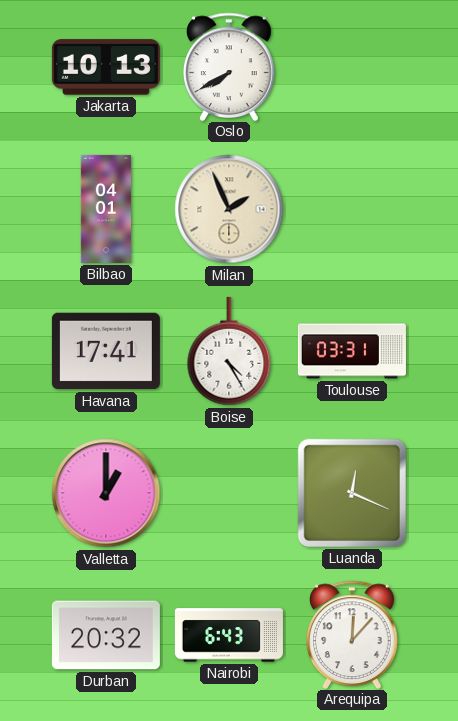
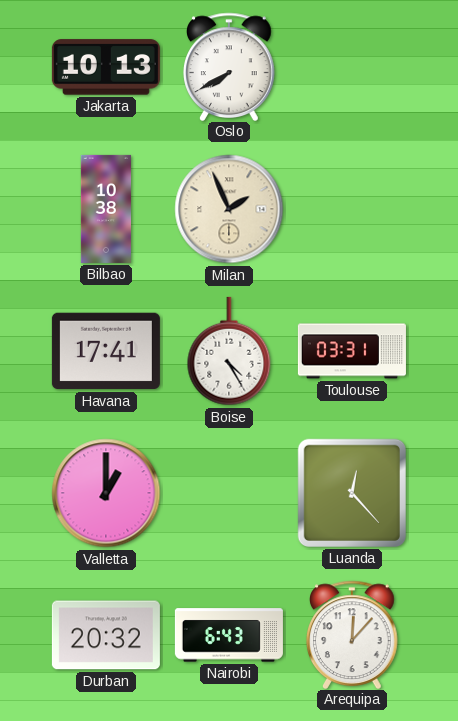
Bilbao: 04:01 -> 10:38 (105, 209)
Luanda: 12:19 -> 12:23 (352, 493)
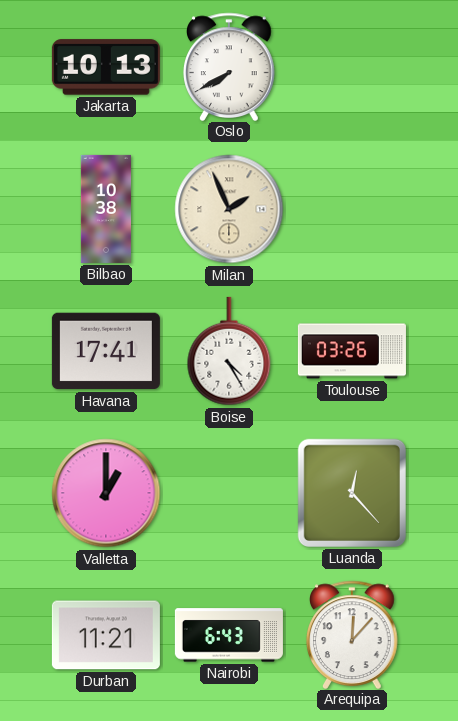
Toulouse: 03:31 -> 03:26 (352, 351)
Durban: 20:32 -> 11:21 (106, 635)
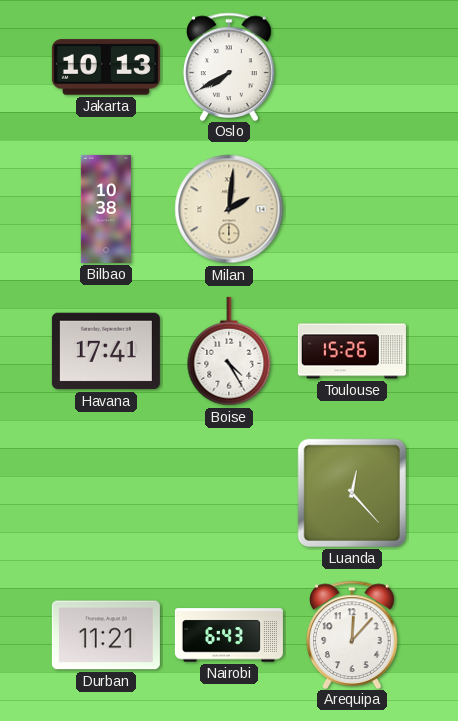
Milan: 1:56 -> 2:01 (229, 209)
Toulouse: 03:26 -> 15:26 (352, 351)
Valletta: 1:00 -> none (106, 493)
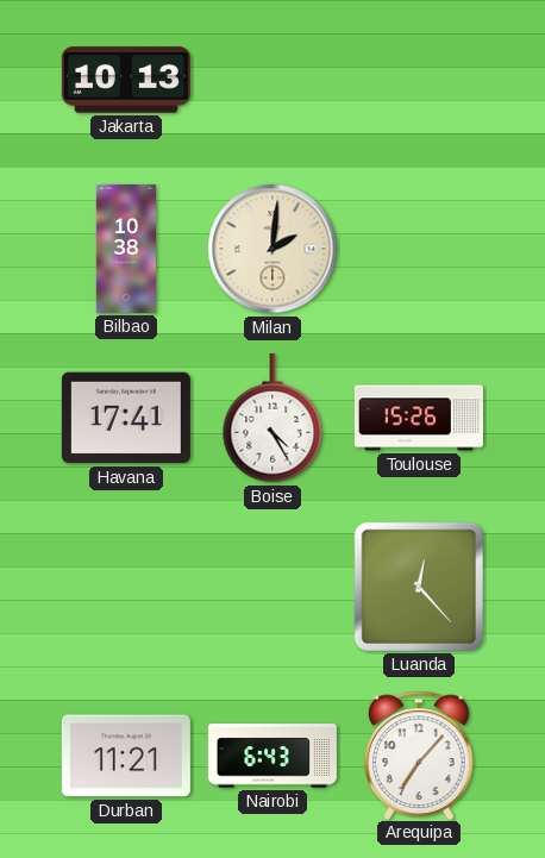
Oslo: 7:40 -> none (230, 66)
Arequipa: 12:07 -> 7:07 (420, 754)
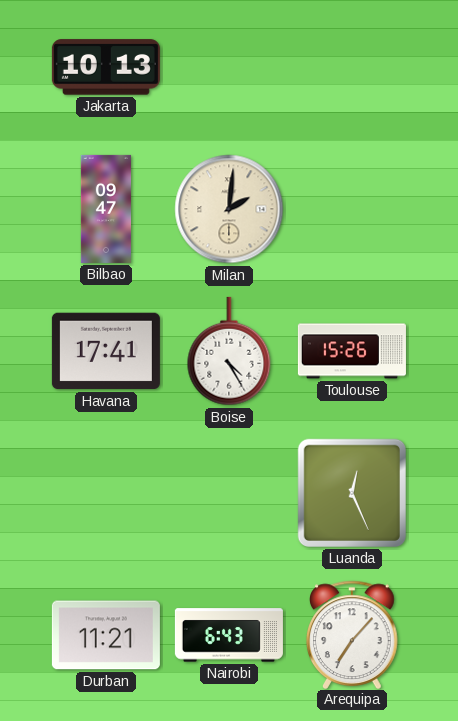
Bilbao: 10:38 -> 09:47 (105, 209)
Luanda: 12:23 -> 12:26 (352, 493)
